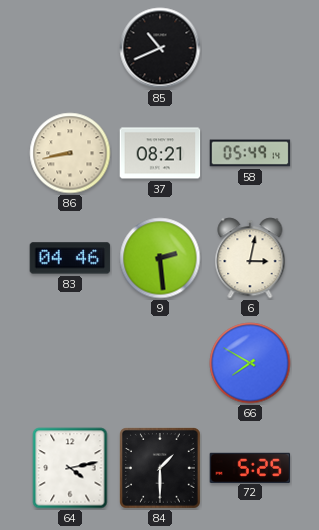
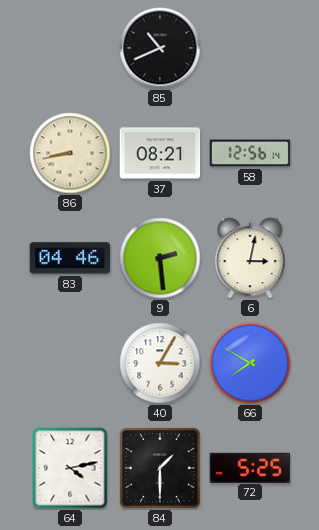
58: 05:49 -> 12:56 (250, 153)
40: none -> 3:05 (160, 363)
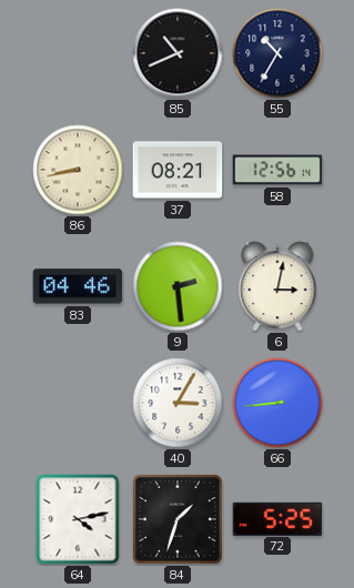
55: none -> 10:35 (277, 53)
66: 7:50 -> 8:44 (277, 403)
84: 1:30 -> 1:33 (179, 520)
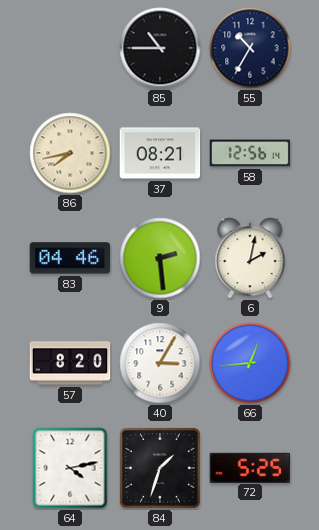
85: 10:41 -> 10:45 (160, 48)
86: 8:43 -> 7:43 (70, 153)
6: 3:02 -> 2:02 (250, 258)
57: none -> 8:20 (70, 363)
66: 8:44 -> 12:44 (250, 363)
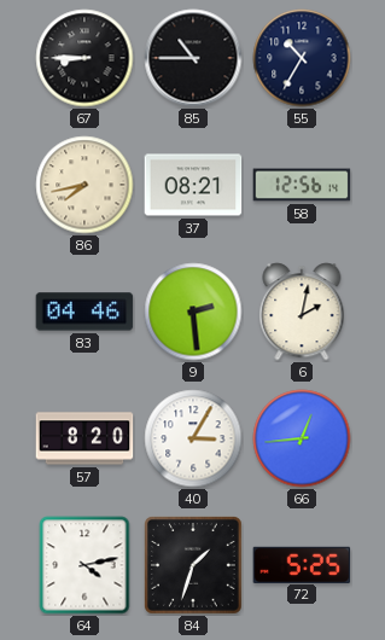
67: none -> 8:45 (84, 58)
